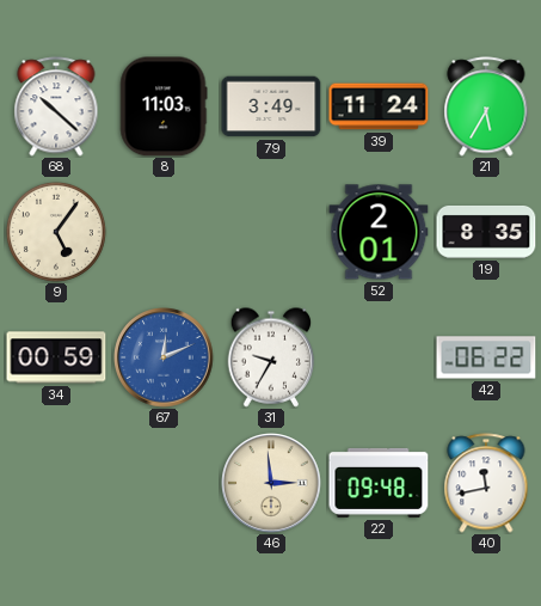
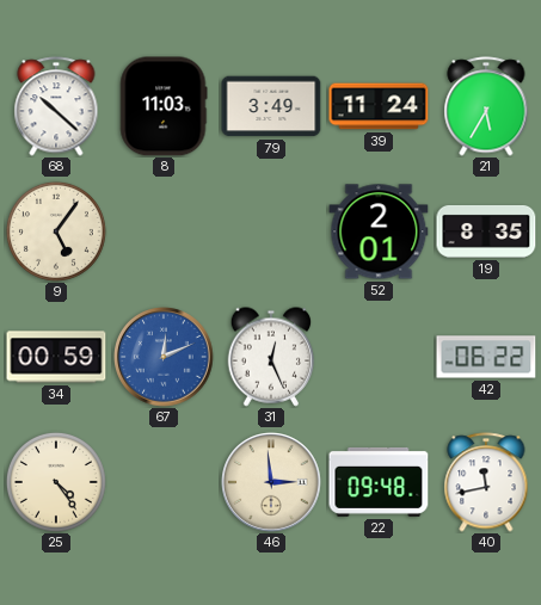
31: 9:35 -> 12:26 (271, 357)
25: none -> 4:24 (56, 482)
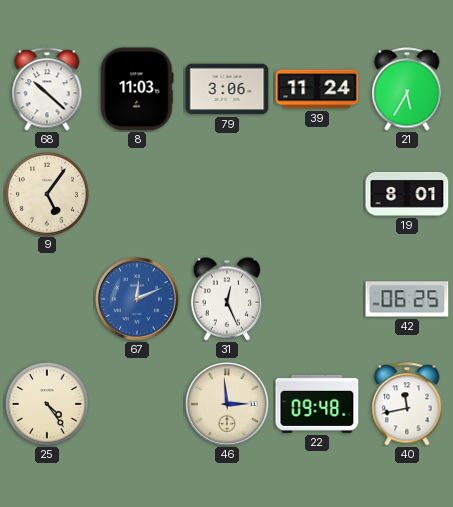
79: 3:49 -> 3:06 (227, 89)
52: 2:01 -> none (379, 231)
19: 8:35 -> 8:01 (407, 194)
34: 00:59 -> none (56, 357)
42: 06:22 -> 06:25 (407, 299)
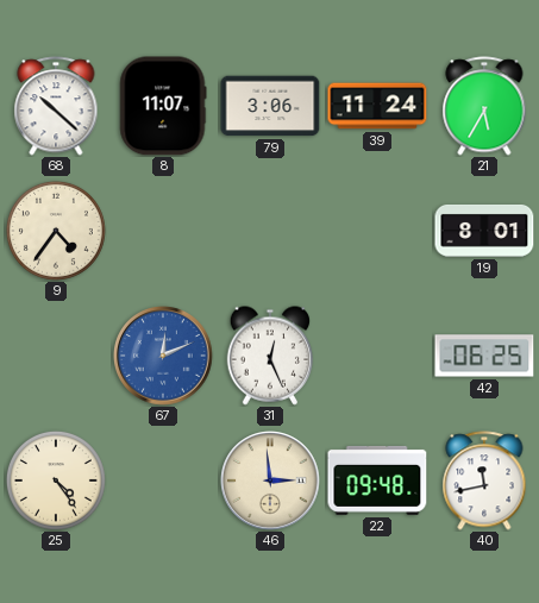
8: 11:03 -> 11:07 (163, 106)
9: 5:06 -> 4:36 (56, 231)
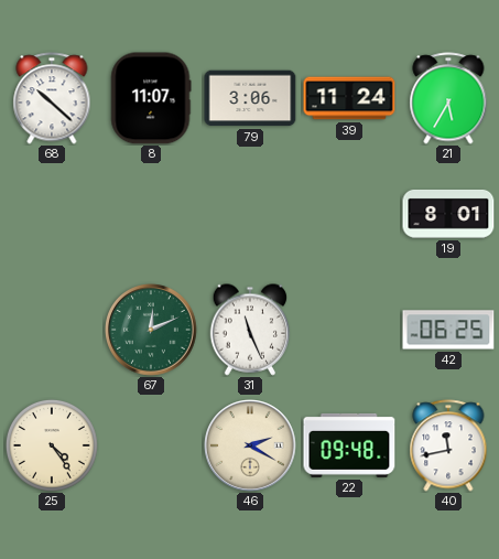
9: 4:36 -> none (56, 231)
67 dial: blue -> green (152, 331)
31: 12:26 -> 11:26 (250, 330)
46: 2:59 -> 2:20 (251, 447)
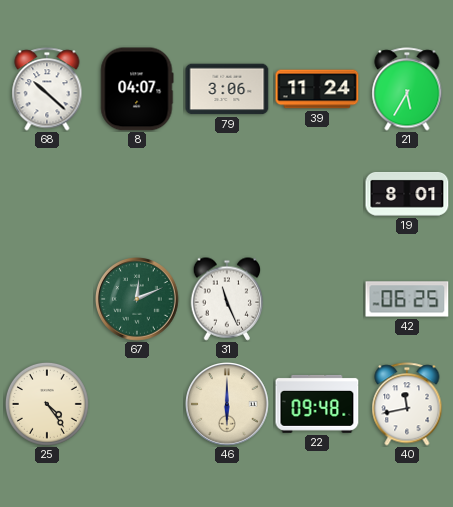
8: 11:07 -> 04:07 (137, 89)
46: 2:20 -> 6:00 (228, 405)
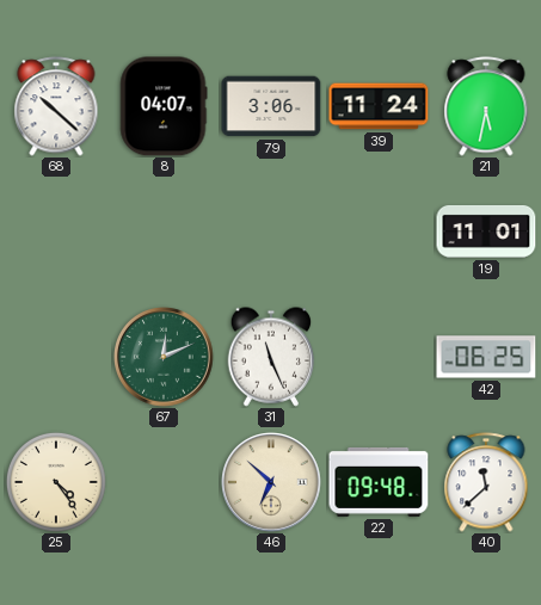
21: 5:35 -> 5:32 (486, 106)
19: 8:01 -> 11:01 (486, 231)
46: 6:00 -> 6:52 (272, 483)
40: 11:43 -> 11:38 (486, 482)
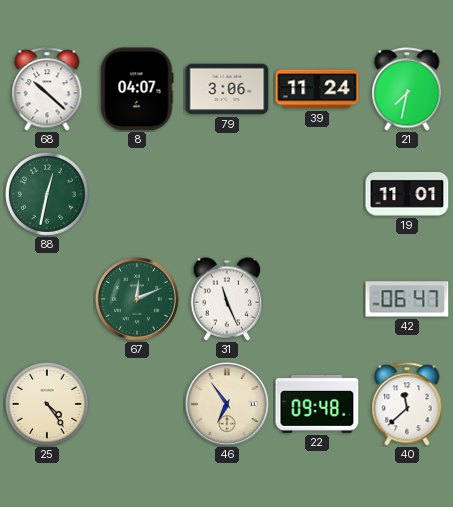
21: 5:32 -> 7:32 (407, 89)
88: none -> 12:32 (47, 194)
42: 06:25 -> 06:47 (407, 299)
46: 6:52 -> 6:54 (228, 405)
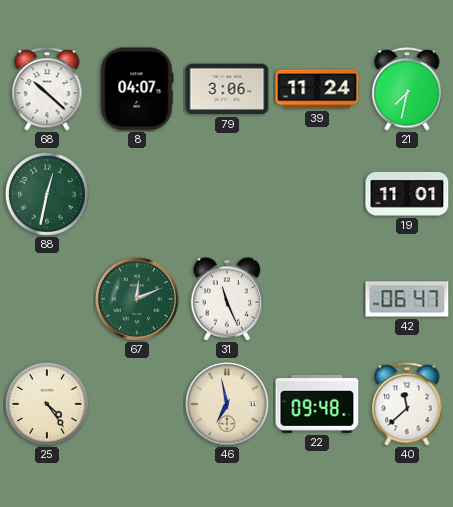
46: 6:54 -> 6:58 (228, 405)
